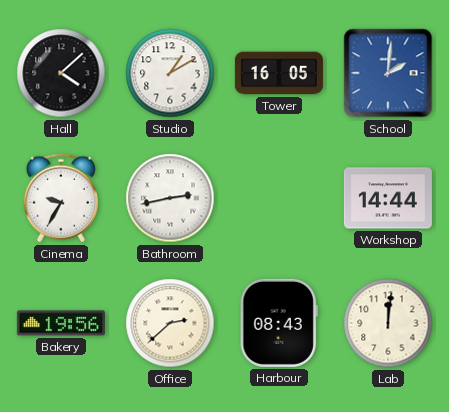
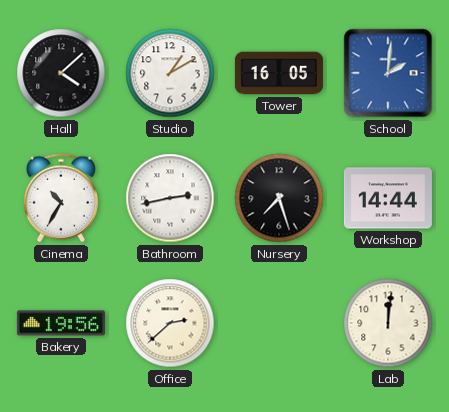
Cinema: 9:35 -> 10:35 (61, 198)
Nursery: none -> 7:27 (279, 198)
Harbour: 08:43 -> none (279, 323)
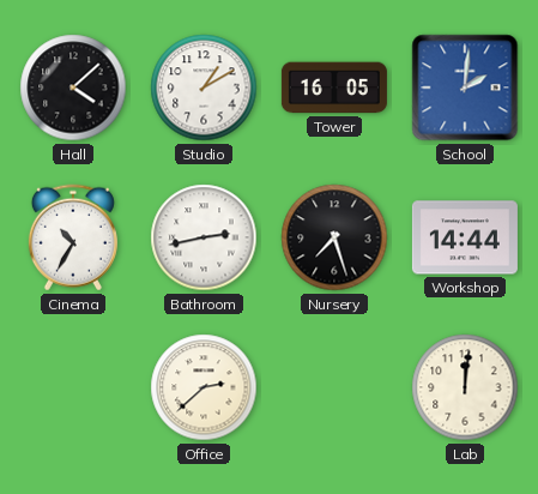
Bakery: 19:56 -> none (61, 323)
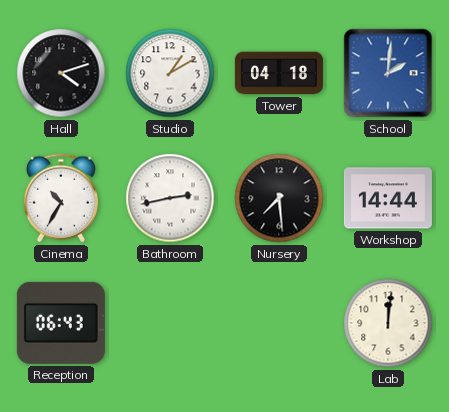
Hall: 4:08 -> 4:12 (61, 73)
Tower: 16:05 -> 04:18 (279, 73)
Nursery: 7:27 -> 7:29 (279, 198)
Reception: none -> 06:43 (61, 323)
Office: 2:38 -> none (204, 387)
